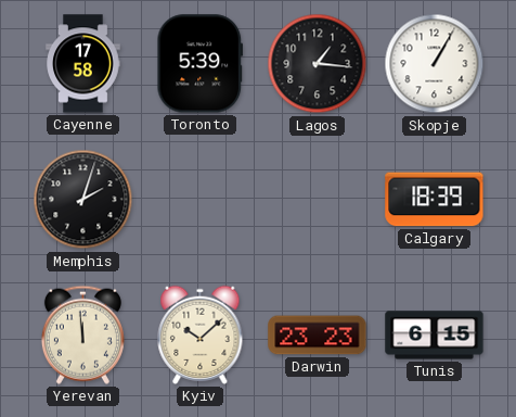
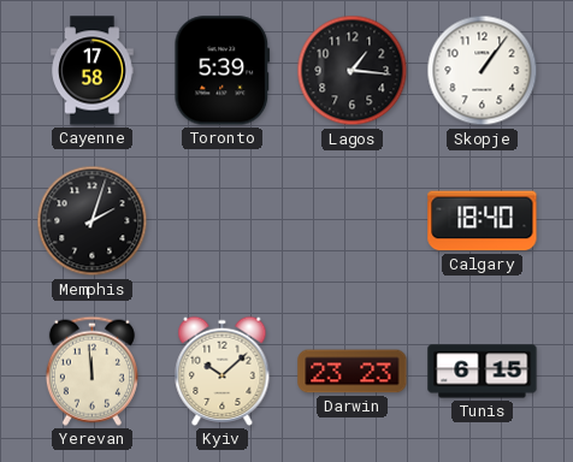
Skopje: 1:05 -> 1:06 (483, 71)
Calgary: 18:39 -> 18:40 (483, 221)
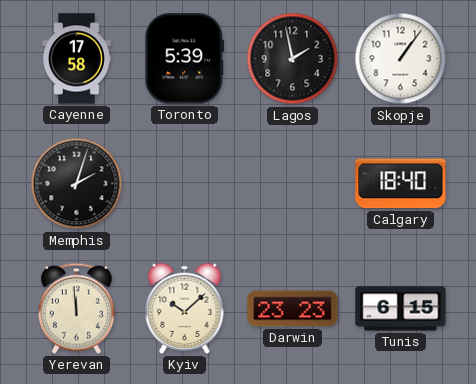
Lagos: 1:16 -> 1:58 (293, 59)
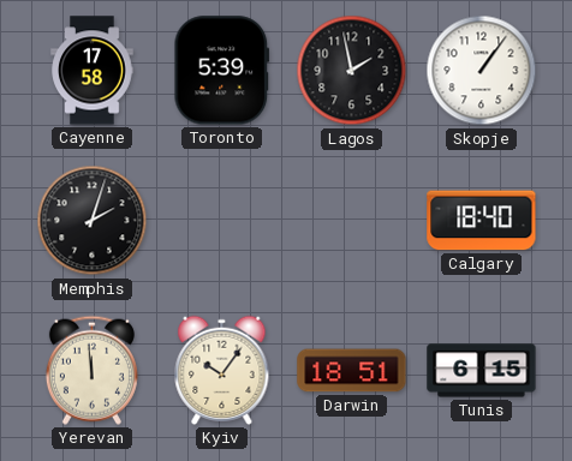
Kyiv: 10:08 -> 10:06 (222, 370)
Darwin: 23:23 -> 18:51 (352, 371)
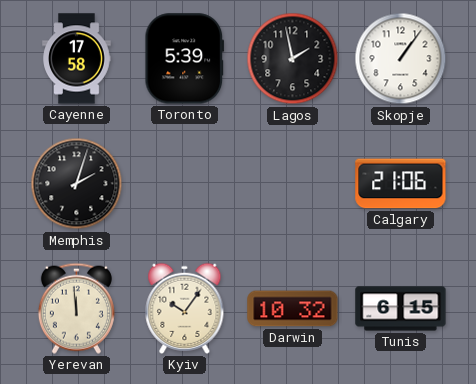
Calgary: 18:40 -> 21:06 (401, 184)
Darwin: 18:51 -> 10:32 (293, 309)
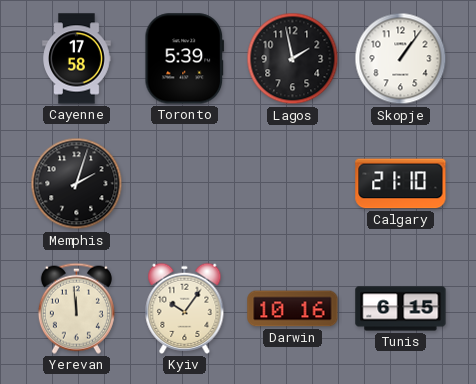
Calgary: 21:06 -> 21:10 (401, 184)
Darwin: 10:32 -> 10:16 (293, 309)
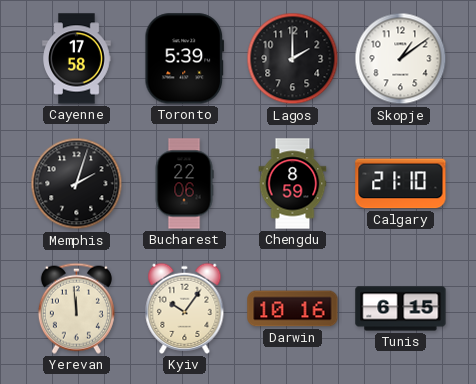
Lagos: 1:58 -> 2:00 (293, 59)
Skopje: 1:06 -> 1:09 (401, 59)
Bucharest: none -> 22:06 (184, 184)
Chengdu: none -> 8:59 (293, 184)
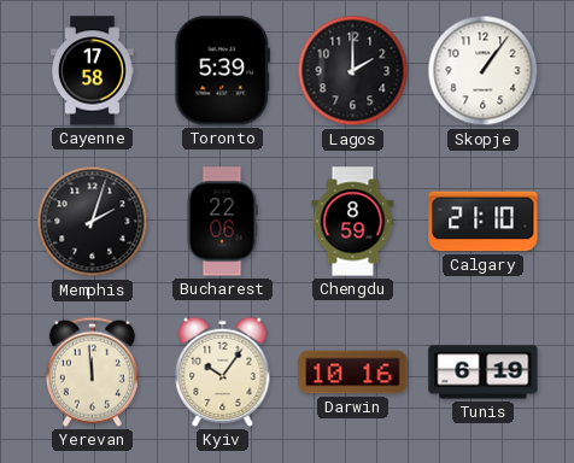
Skopje: 1:09 -> 1:06 (484, 71)
Tunis: 6:15 -> 6:19 (484, 373)
